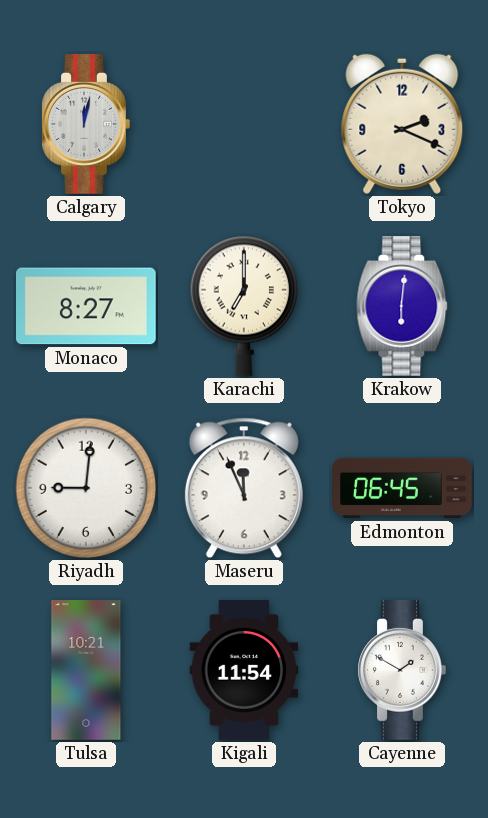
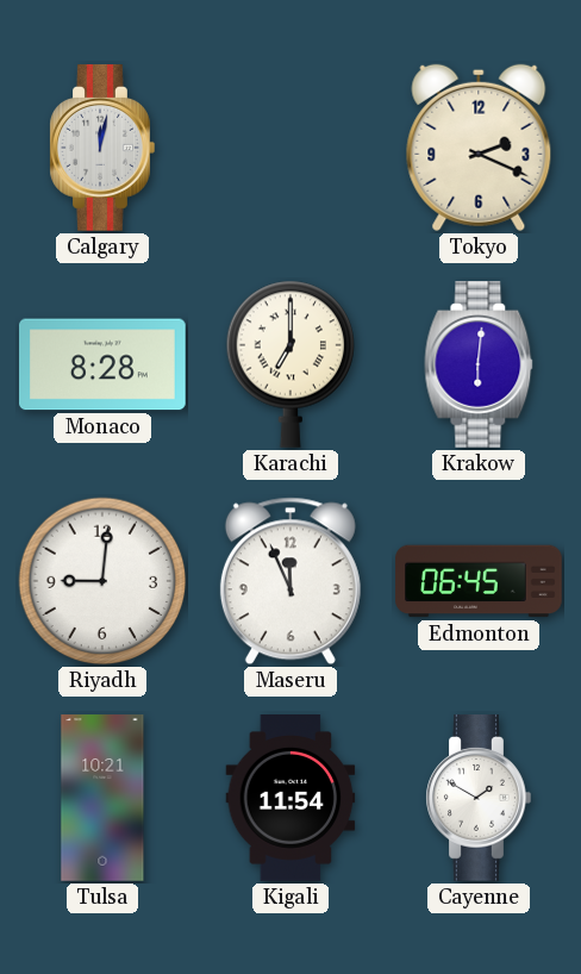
Monaco: 8:27 -> 8:28 (104, 364)
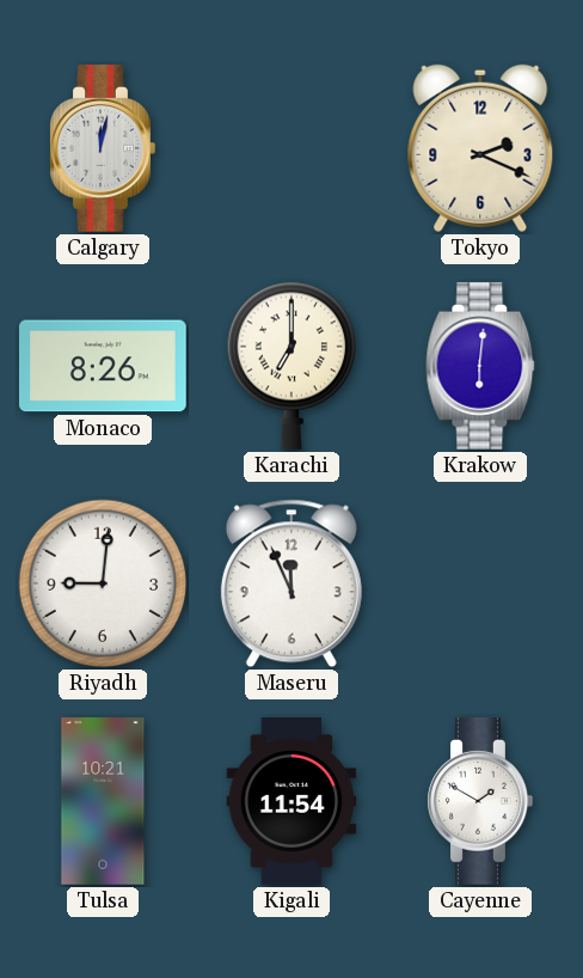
Monaco: 8:28 -> 8:26 (104, 366)
Edmonton: 06:45 -> none (479, 581)
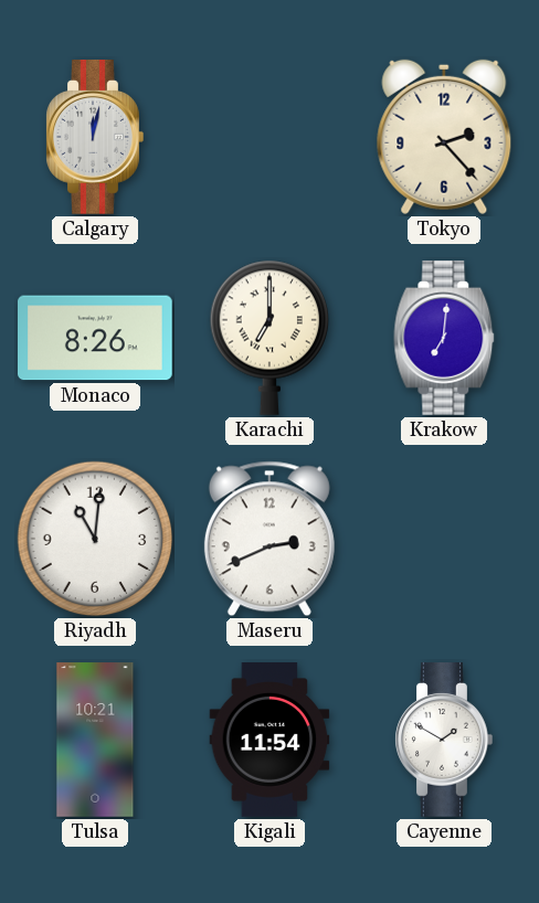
Tokyo: 2:19 -> 2:23 (444, 137)
Krakow: 6:01 -> 7:01 (444, 339)
Riyadh: 9:01 -> 11:01 (95, 539)
Maseru: 11:56 -> 2:41 (269, 539)
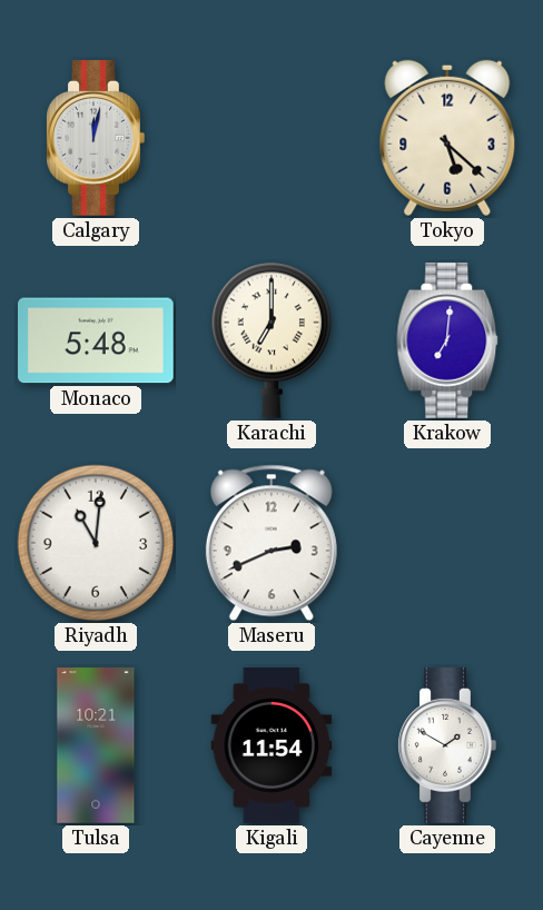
Tokyo: 2:23 -> 5:22 (447, 138)
Monaco: 8:26 -> 5:48 (97, 340)
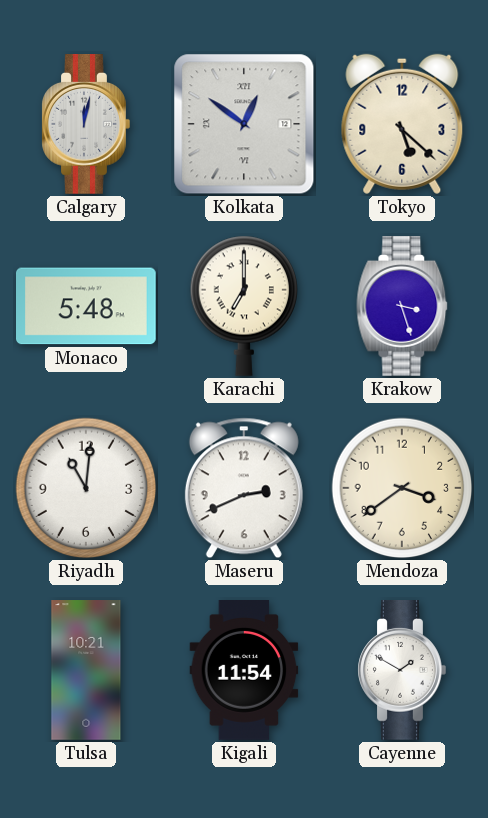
Kolkata: none -> 12:51 (244, 124)
Krakow: 7:01 -> 3:27 (402, 307)
Mendoza: none -> 3:39 (402, 488)
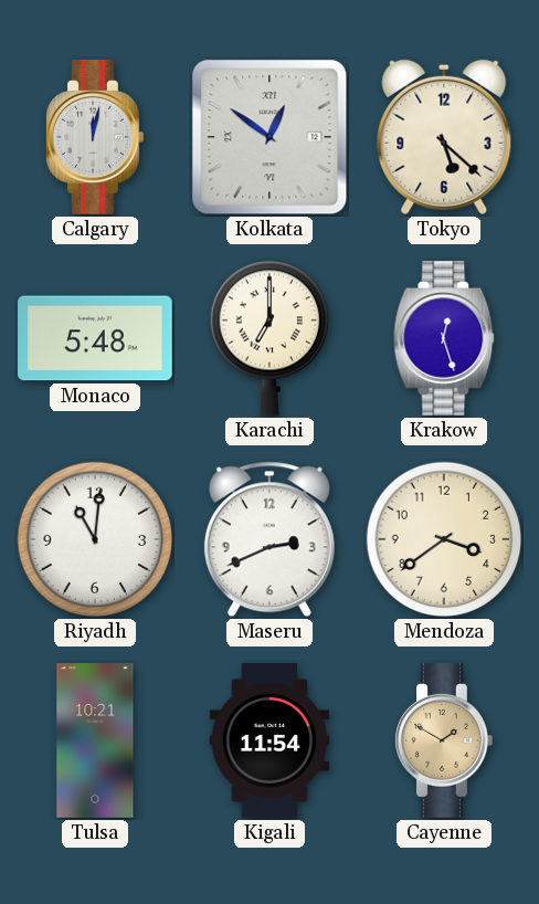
Krakow: 3:27 -> 12:27 (444, 339)
Cayenne dial: white -> champagne (444, 742)
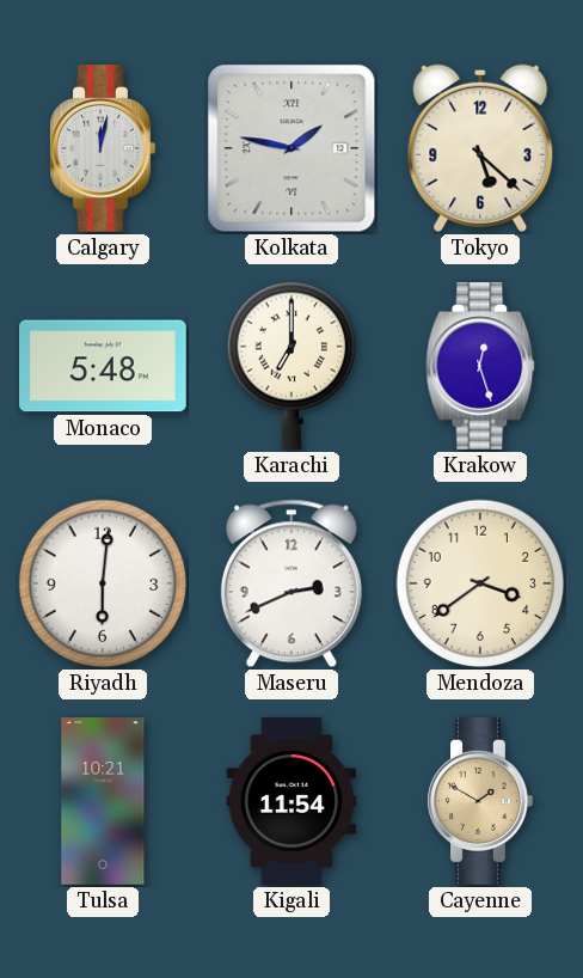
Kolkata: 12:51 -> 1:47 (291, 148)
Riyadh: 11:01 -> 6:01 (103, 583)
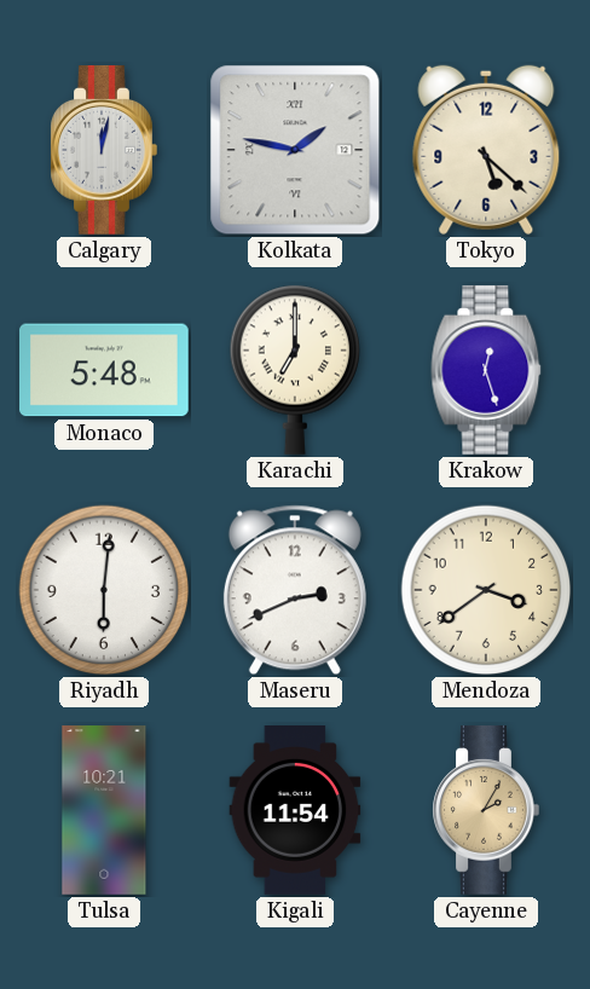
Cayenne: 1:50 -> 2:05 (486, 811)
